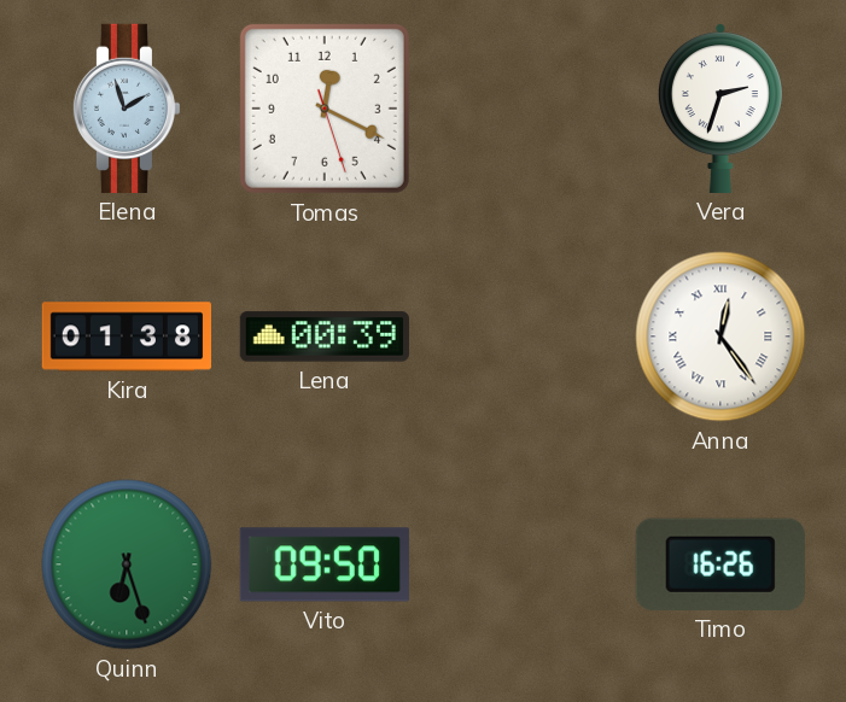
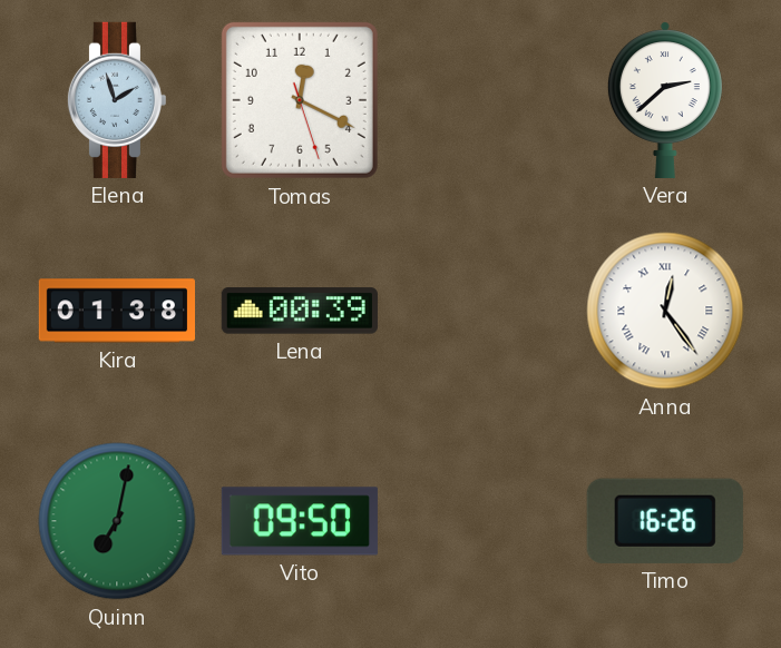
Vera: 2:33 -> 2:38 (665, 100)
Quinn: 6:27 -> 7:02 (117, 521)
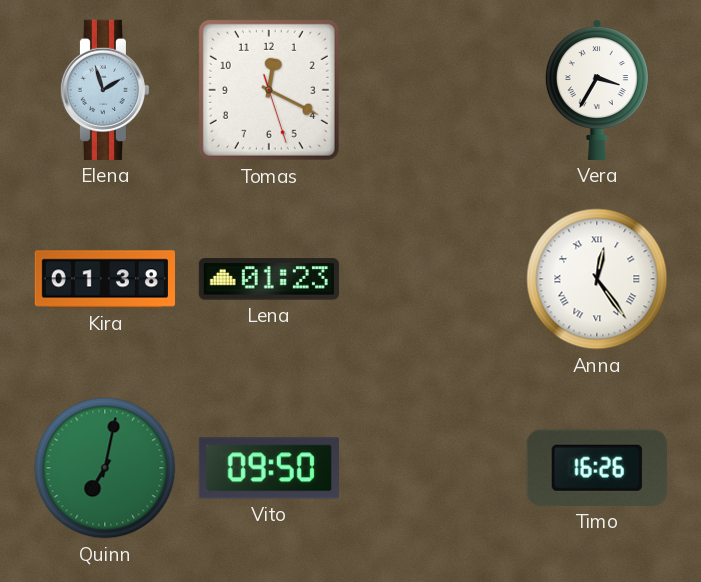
Vera: 2:38 -> 3:35 (597, 90)
Lena: 00:39 -> 01:23 (269, 279)
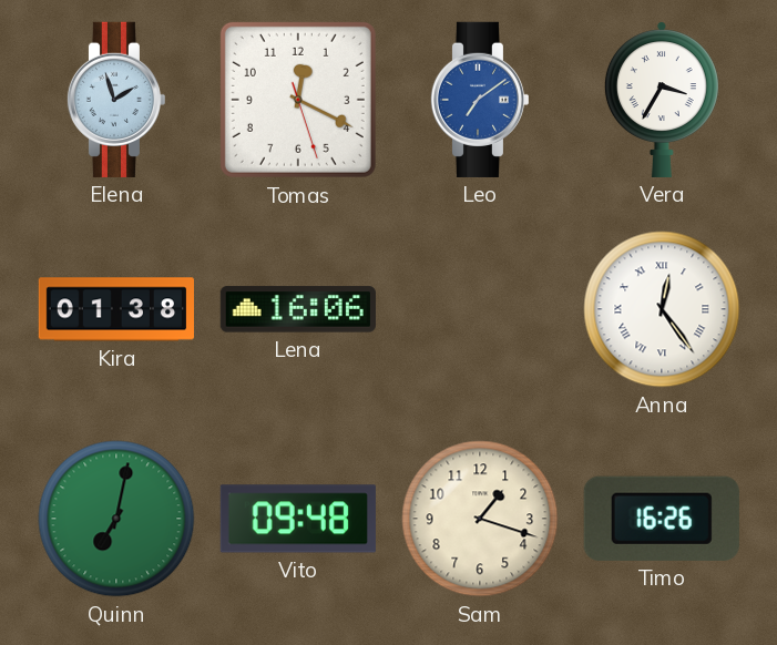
Leo: none -> 7:09 (480, 100)
Lena: 01:23 -> 16:06 (298, 309)
Vito: 09:50 -> 09:48 (298, 519)
Sam: none -> 1:18 (480, 519)
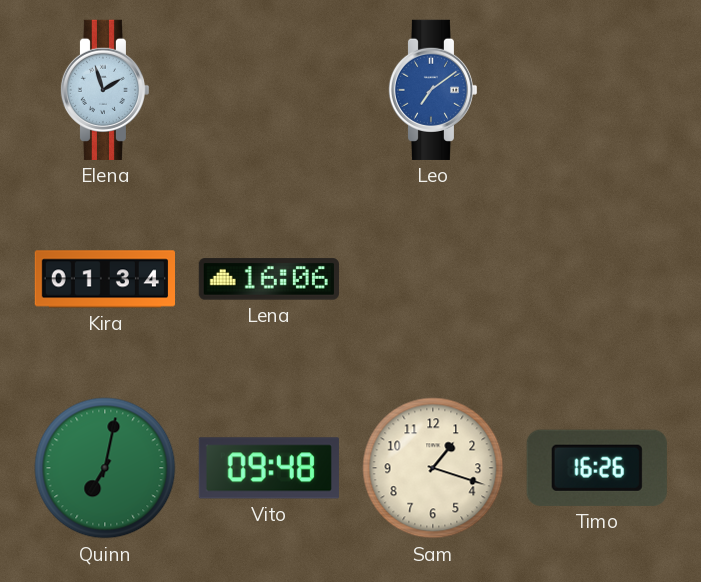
Tomas: 12:19 -> none (298, 100)
Vera: 3:35 -> none (662, 100)
Kira: 01:38 -> 01:34 (104, 279)
Anna: 12:24 -> none (662, 309)
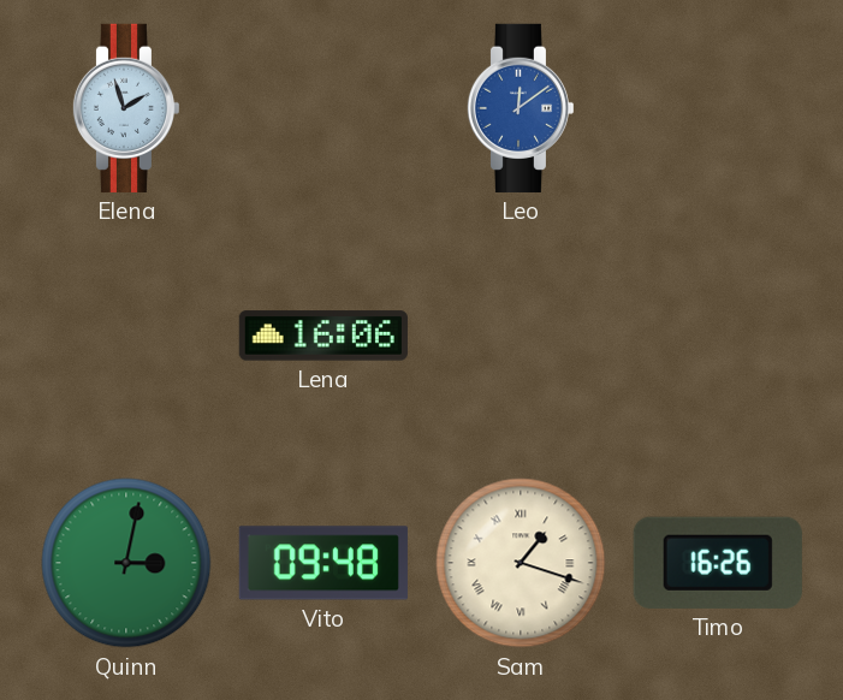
Leo: 7:09 -> 12:09 (521, 108)
Kira: 01:34 -> none (104, 279)
Quinn: 7:02 -> 3:02 (126, 563)
Sam numerals: Arabic -> Roman (521, 563)
